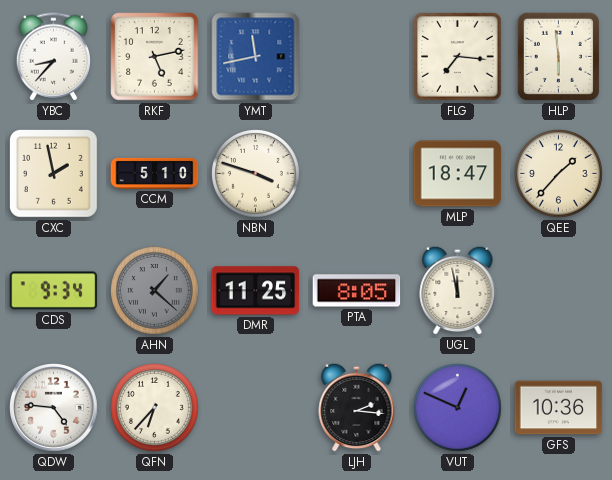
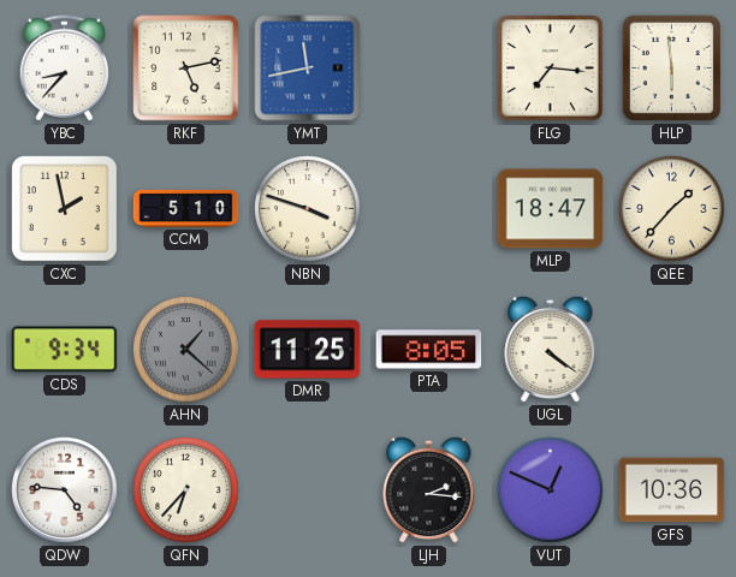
UGL: 11:58 -> 4:21 (551, 349)
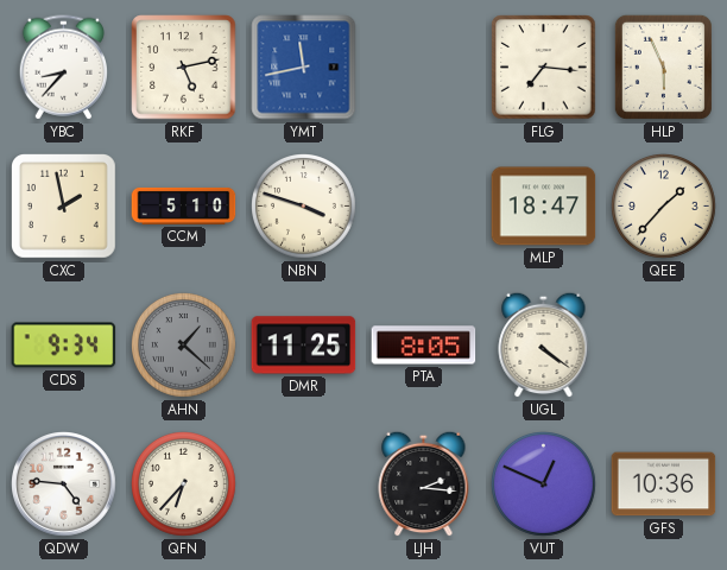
HLP: 5:59 -> 5:56 (663, 66)
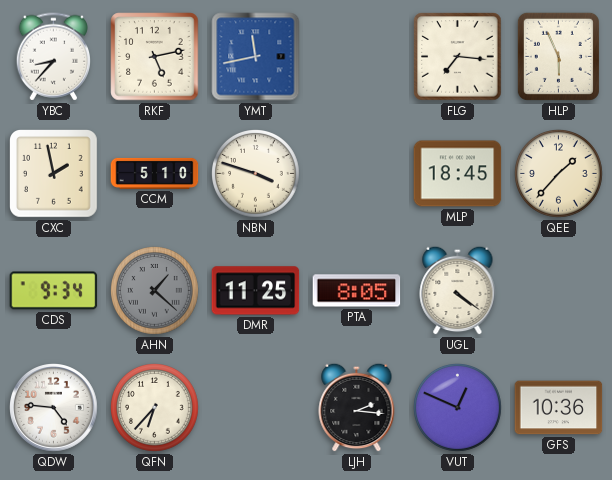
MLP: 18:47 -> 18:45 (458, 174)
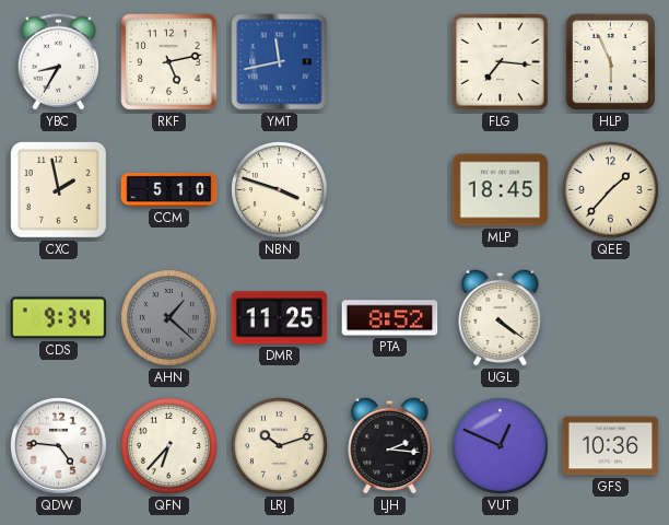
YBC: 8:37 -> 8:35 (58, 62)
PTA: 8:05 -> 8:52 (390, 318)
LRJ: none -> 10:12 (280, 446)
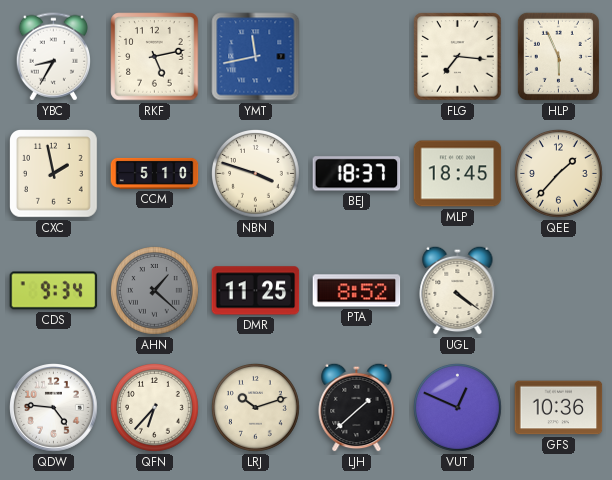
BEJ: none -> 18:37 (357, 174)
LJH: 2:16 -> 1:38 (357, 407)
